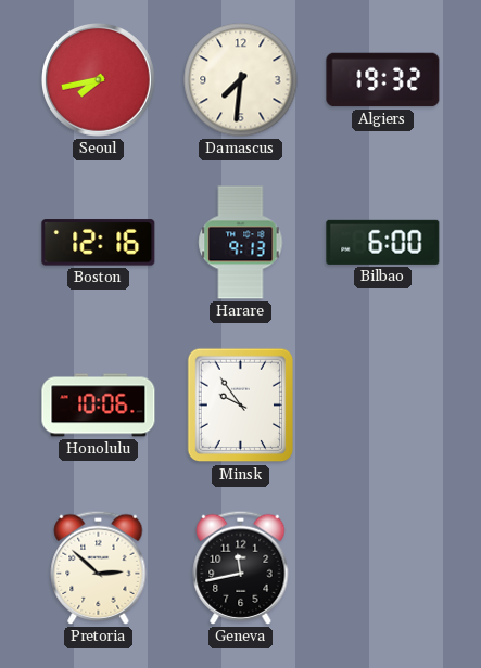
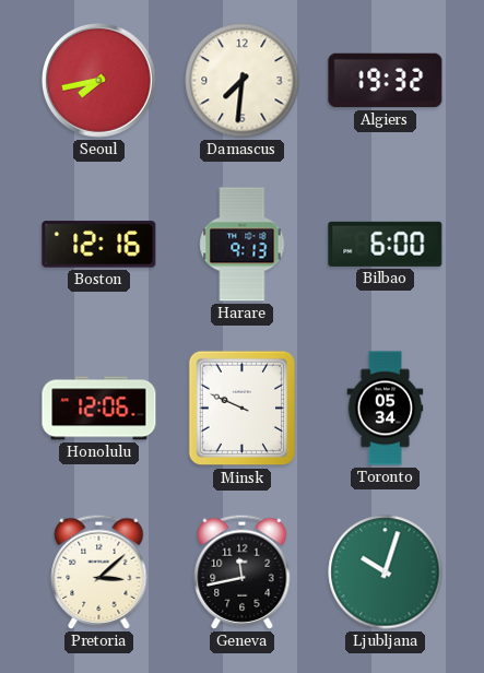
Honolulu: 10:06 -> 12:06 (99, 409)
Minsk: 9:54 -> 9:49 (243, 409)
Toronto: none -> 05:34 (386, 409)
Pretoria: 2:52 -> 3:08 (99, 571)
Ljubljana: none -> 10:03 (386, 572)
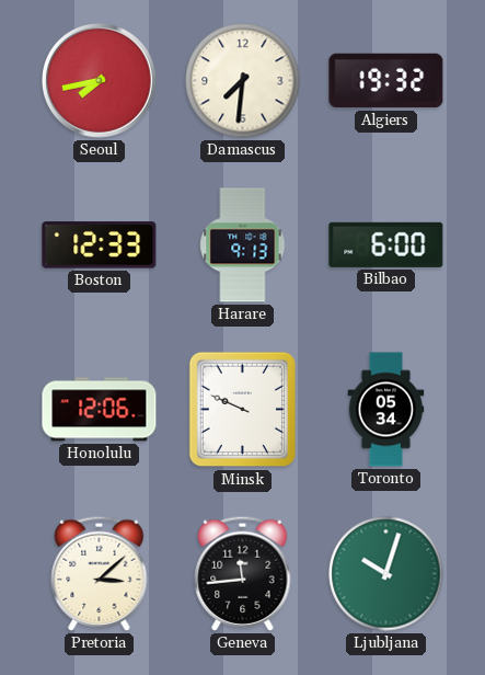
Boston: 12:16 -> 12:33 (100, 245)
Geneva: 11:43 -> 11:44 (243, 573)
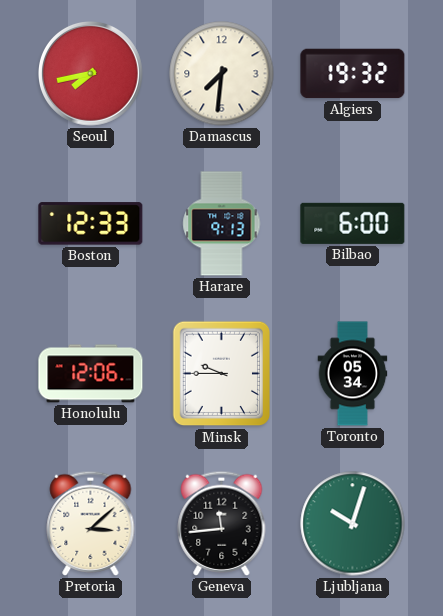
Minsk: 9:49 -> 9:45 (222, 374)
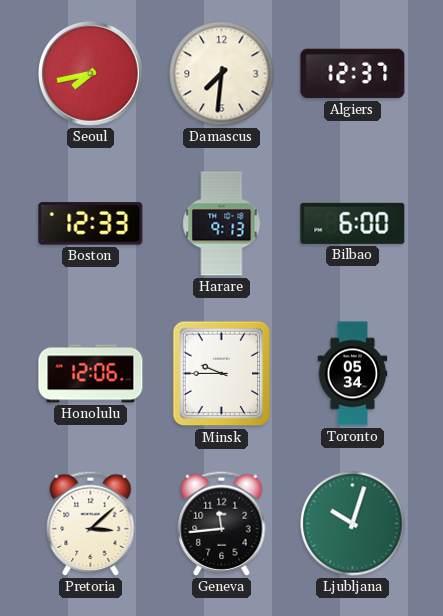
Algiers: 19:32 -> 12:37 (353, 74)
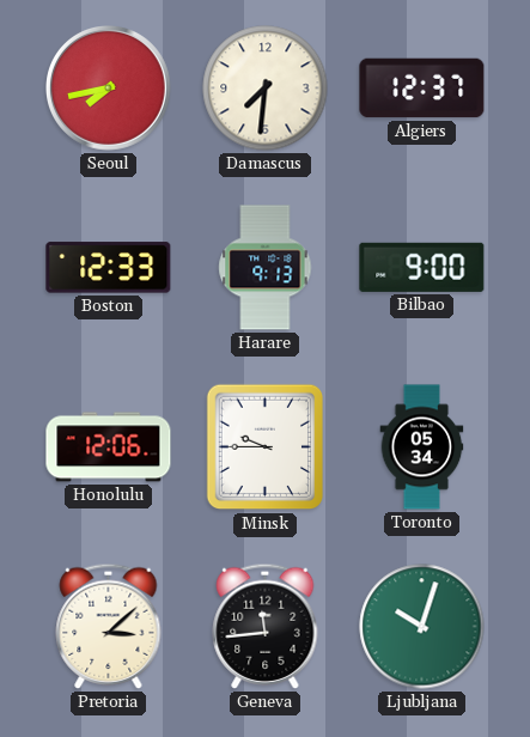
Bilbao: 6:00 -> 9:00 (422, 267)
